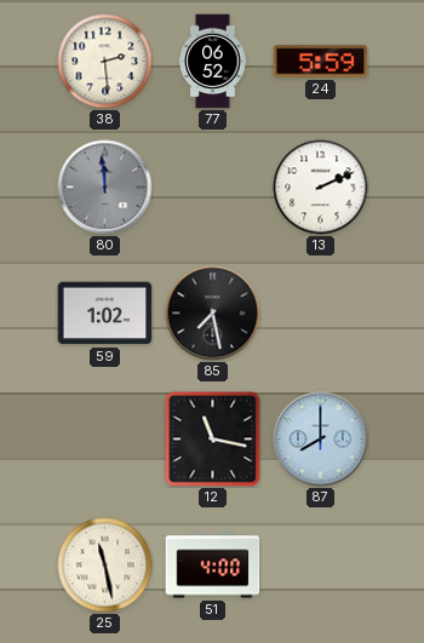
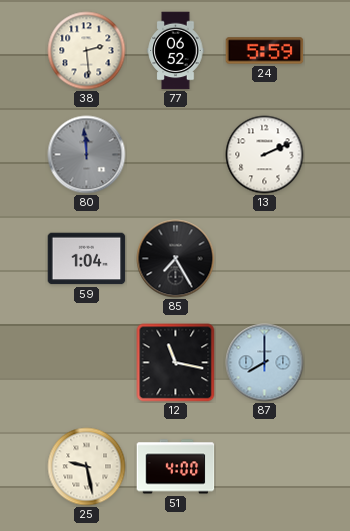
59: 1:02 -> 1:04 (87, 259)
85: 7:28 -> 7:25 (176, 259)
25: 11:28 -> 9:28 (87, 467)
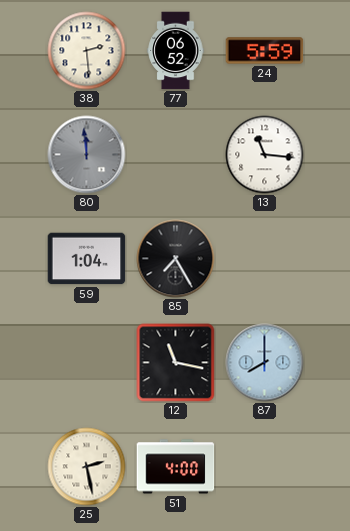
13: 2:11 -> 11:16 (265, 155)
25: 9:28 -> 2:28 (87, 467)
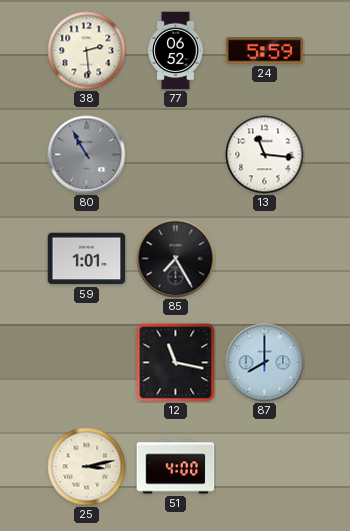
80: 11:59 -> 10:55 (87, 155)
59: 1:04 -> 1:01 (87, 259)
25: 2:28 -> 3:13 (87, 467)
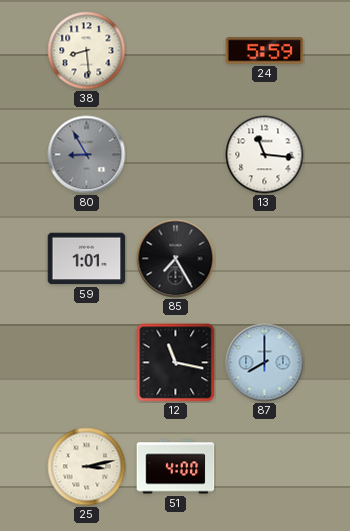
38: 2:29 -> 8:29 (87, 51)
77: 06:52 -> none (176, 51)
80: 10:55 -> 8:55 (87, 155)
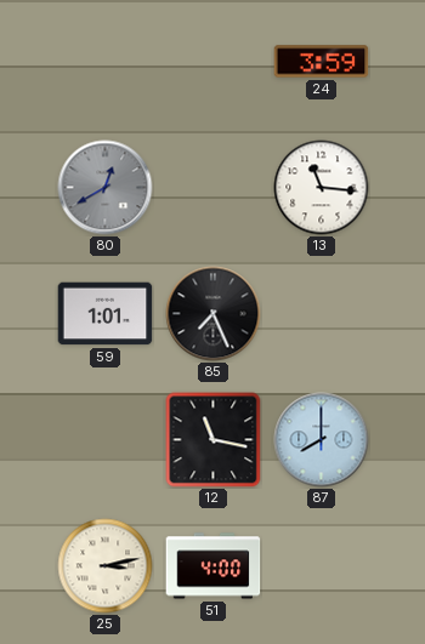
38: 8:29 -> none (87, 51)
24: 5:59 -> 3:59 (322, 62)
80: 8:55 -> 12:40 (106, 188)
85: 7:25 -> 7:26 (214, 314)
